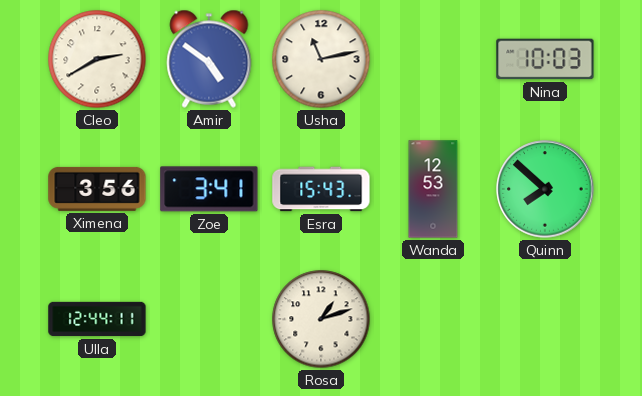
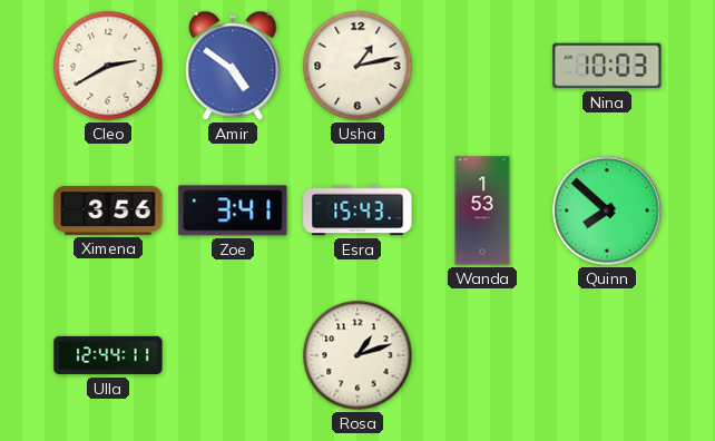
Usha: 11:13 -> 1:13 (357, 66)
Wanda: 12:53 -> 1:53 (482, 210)
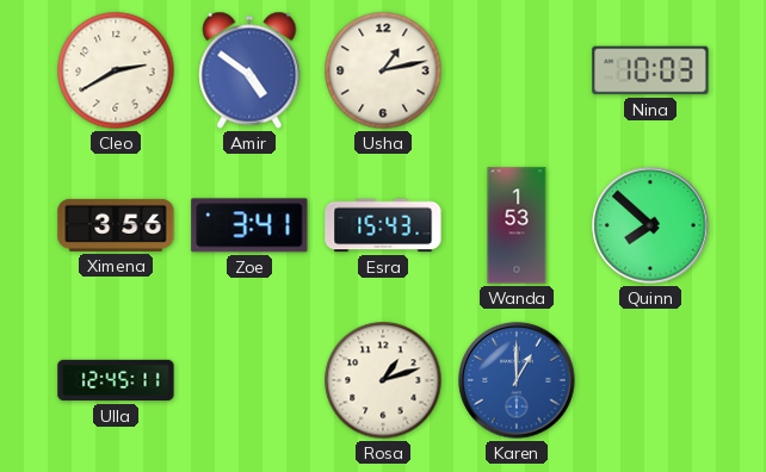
Ulla: 12:44 -> 12:45 (116, 380)
Karen: none -> 1:00 (517, 380)
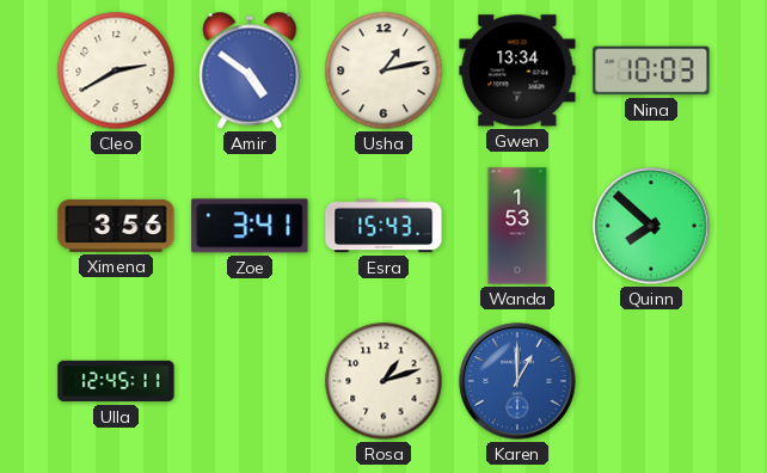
Gwen: none -> 13:34 (517, 70)
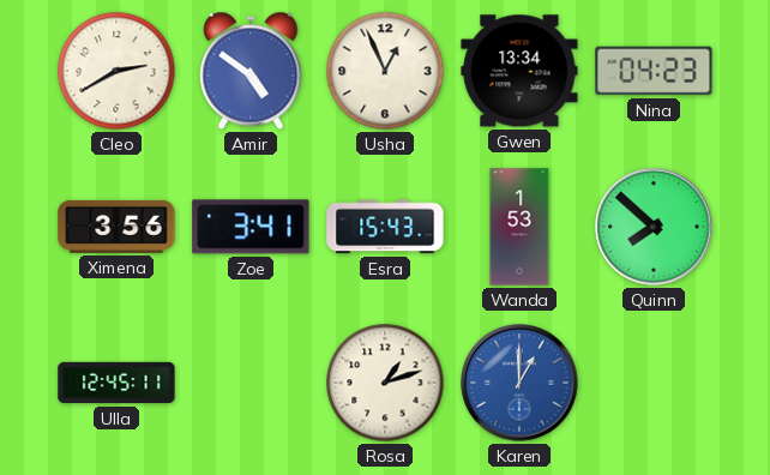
Usha: 1:13 -> 12:56 (385, 71)
Nina: 10:03 -> 04:23 (654, 71)
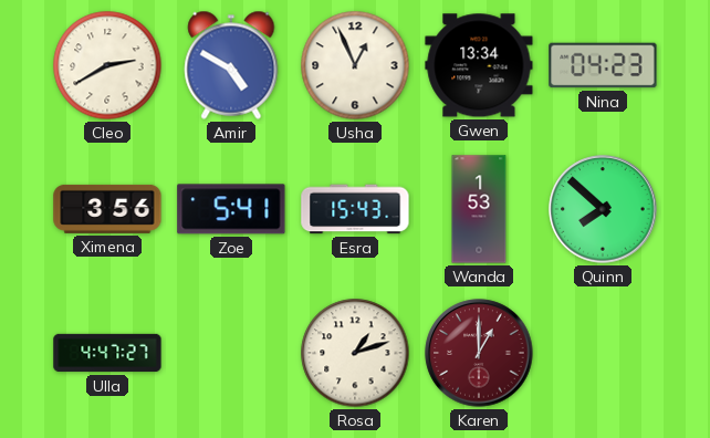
Amir: 4:51 -> 4:50 (231, 65)
Zoe: 3:41 -> 5:41 (231, 209)
Ulla: 12:45 -> 4:47 (107, 353)
Karen dial: blue -> burgundy (479, 353)
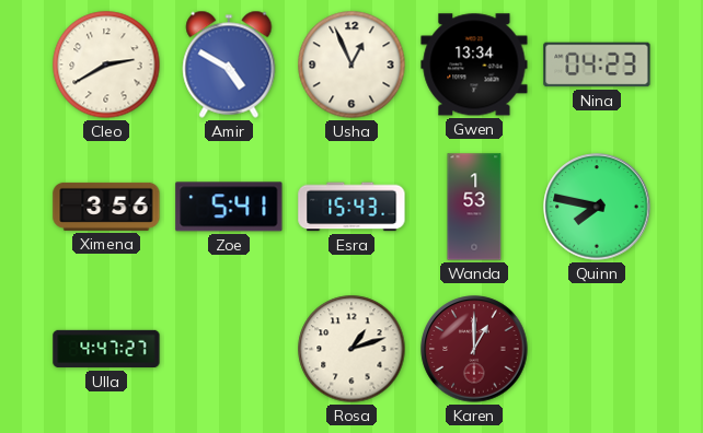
Quinn: 7:52 -> 7:47 (597, 207)
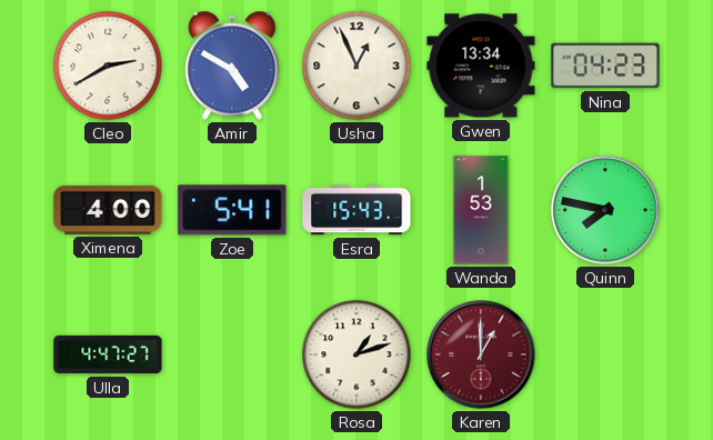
Ximena: 3:56 -> 4:00 (108, 210)
